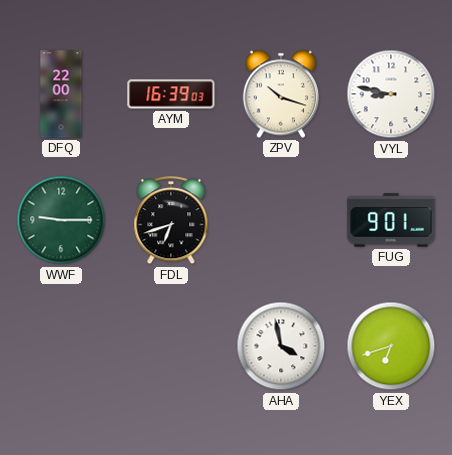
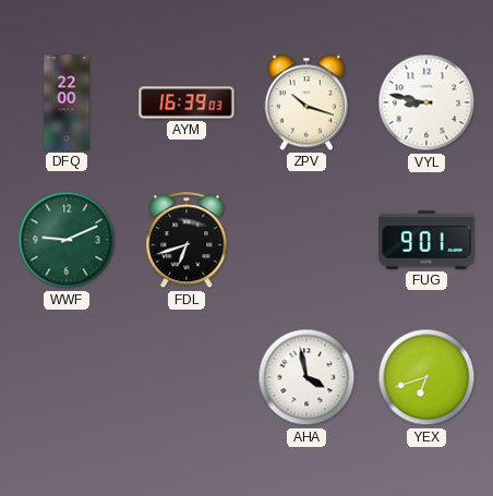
WWF: 9:15 -> 9:11 (67, 240)
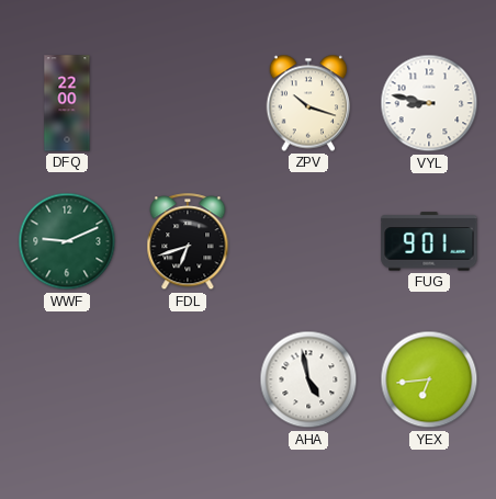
AYM: 16:39 -> none (187, 102)
AHA: 3:58 -> 4:58 (308, 379)
YEX: 6:42 -> 6:44 (429, 379)
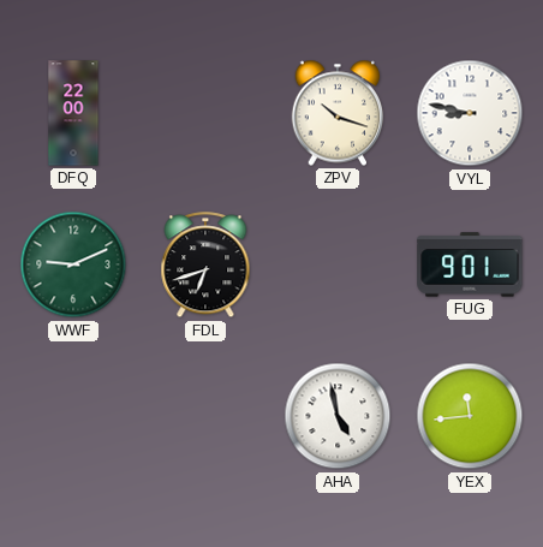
YEX: 6:44 -> 11:44 (470, 416)
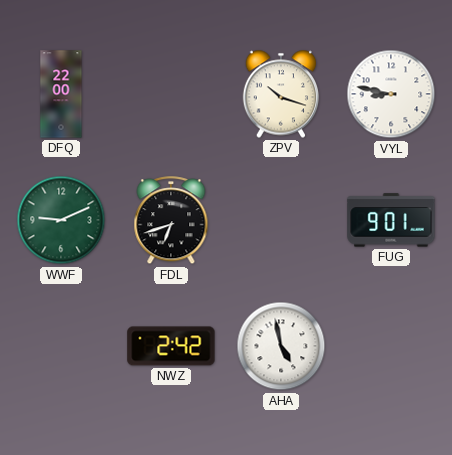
NWZ: none -> 2:42 (171, 346)
YEX: 11:44 -> none (470, 416)
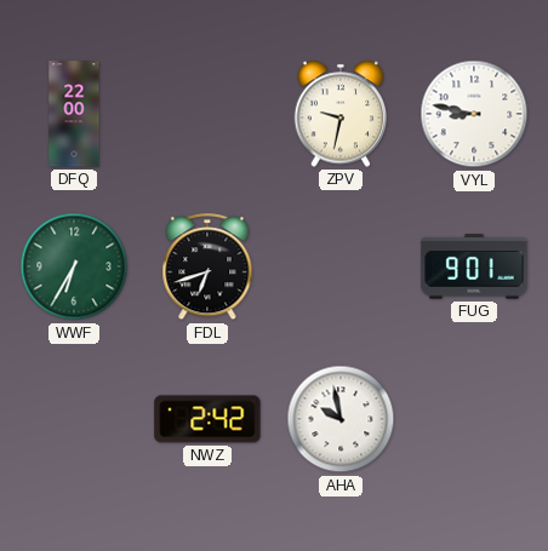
ZPV: 10:18 -> 9:32 (341, 114)
WWF: 9:11 -> 6:35 (74, 266)
AHA: 4:58 -> 9:58 (341, 419)
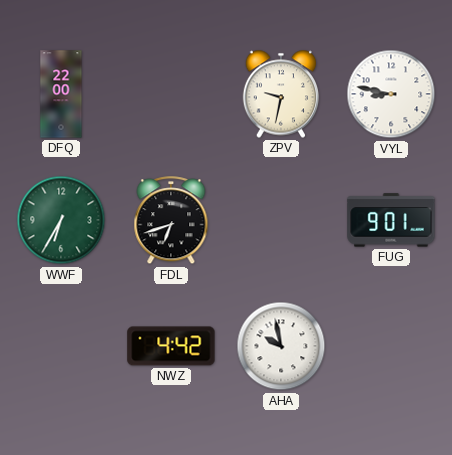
NWZ: 2:42 -> 4:42 (171, 346)
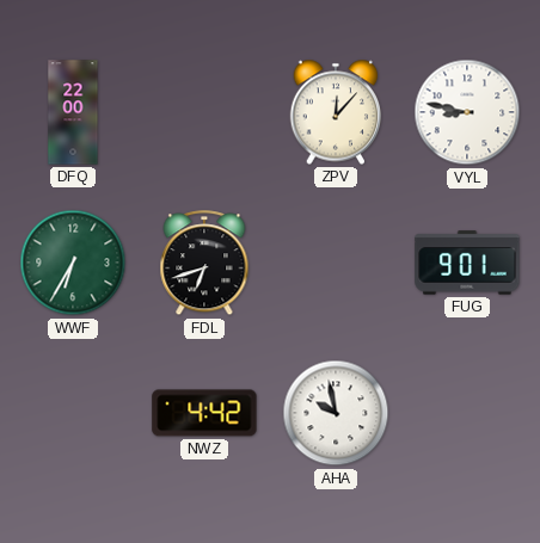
ZPV: 9:32 -> 12:07 (336, 112)
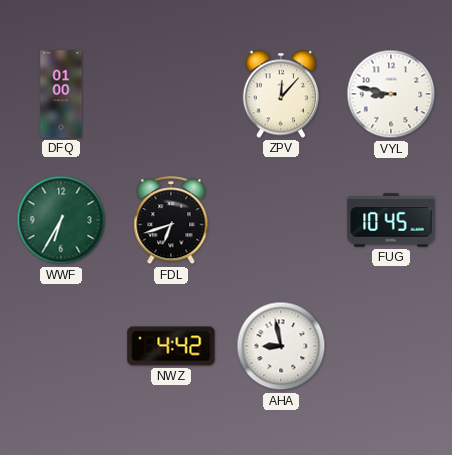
DFQ: 22:00 -> 01:00 (61, 94)
FUG: 9:01 -> 10:45 (391, 220)
AHA: 9:58 -> 8:58 (281, 346)
